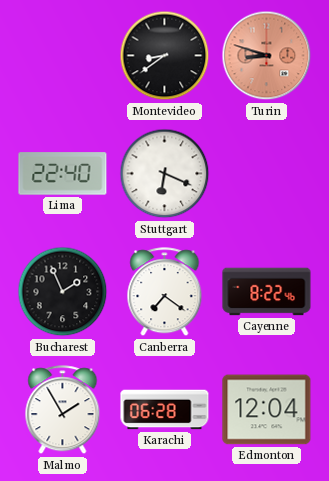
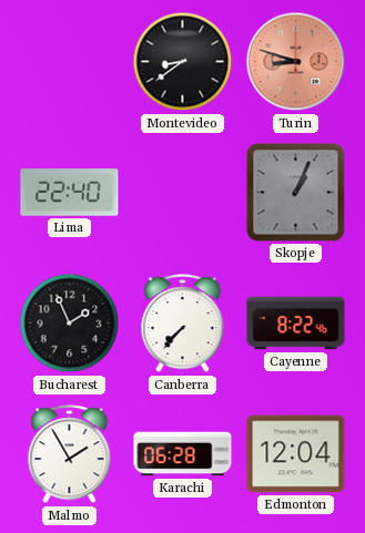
Stuttgart: 6:19 -> none (165, 174)
Skopje: none -> 1:04 (296, 193)
Canberra: 7:21 -> 7:37 (183, 324)
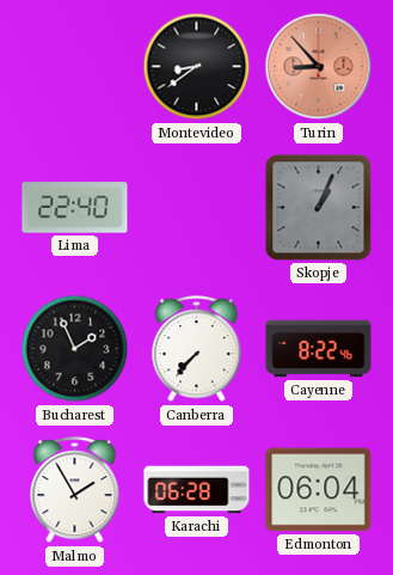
Turin: 8:48 -> 8:53 (319, 67)
Edmonton: 12:04 -> 06:04 (319, 490)
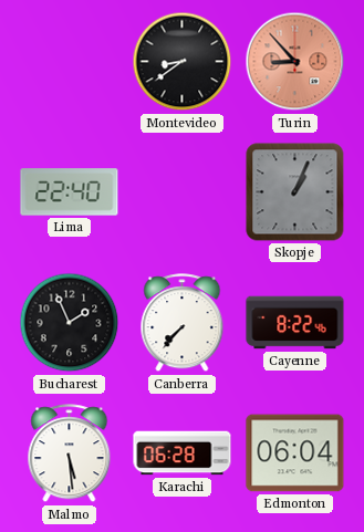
Malmo: 1:55 -> 5:29 (70, 453)
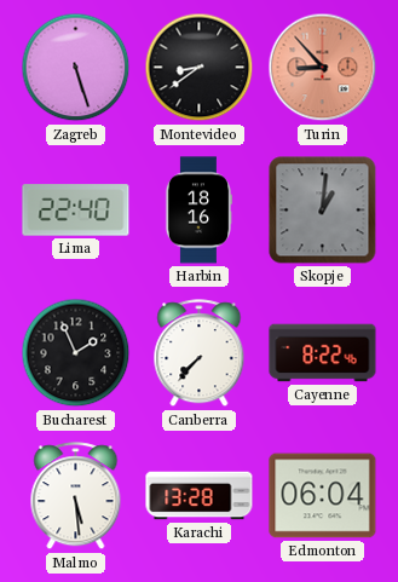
Zagreb: none -> 5:27 (76, 68)
Harbin: none -> 18:16 (197, 211)
Skopje: 1:04 -> 1:01 (323, 211)
Karachi: 06:28 -> 13:28 (200, 496)
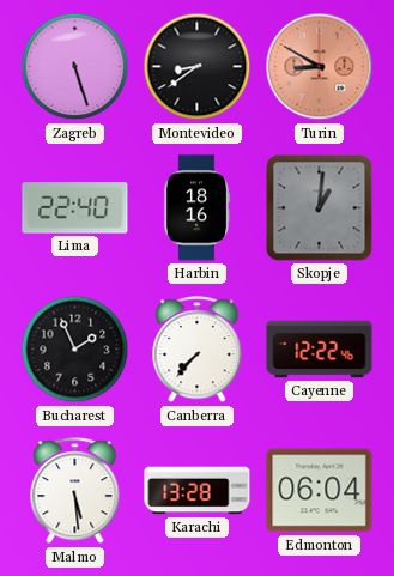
Turin: 8:53 -> 8:50 (320, 67)
Cayenne: 8:22 -> 12:22 (320, 350)
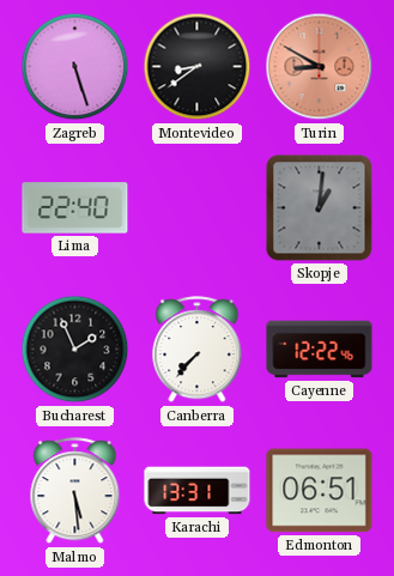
Harbin: 18:16 -> none (195, 208)
Karachi: 13:28 -> 13:31 (198, 491)
Edmonton: 06:04 -> 06:51 (320, 491)
